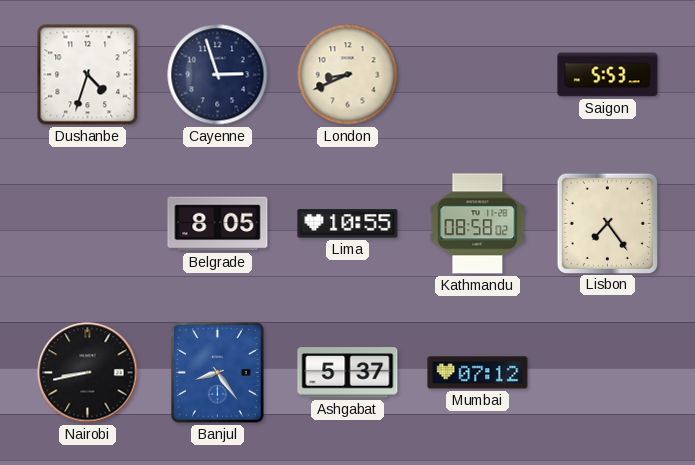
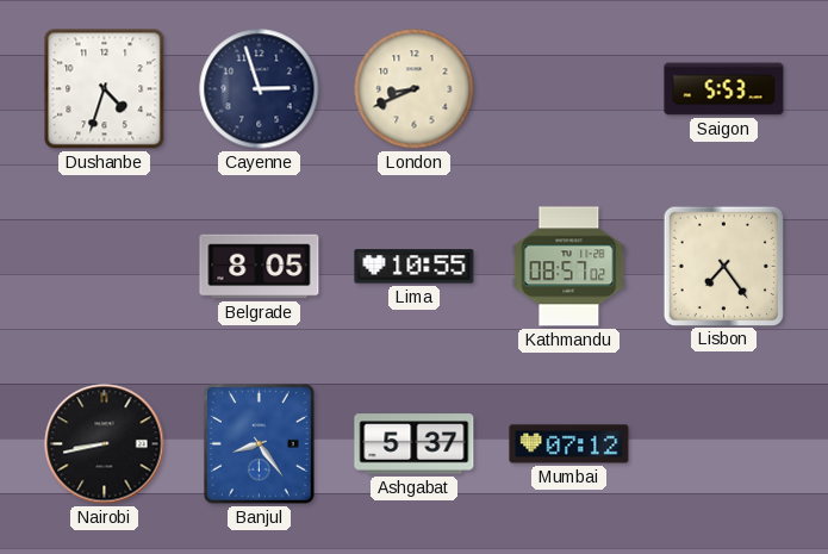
Kathmandu: 08:58 -> 08:57 (569, 267)
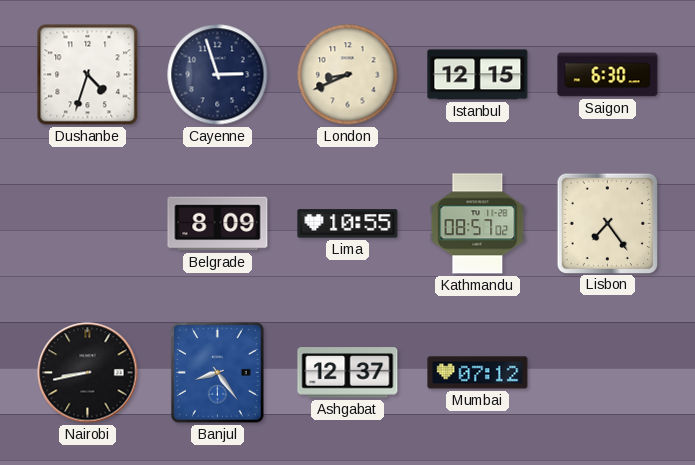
Istanbul: none -> 12:15 (478, 75)
Saigon: 5:53 -> 6:30 (608, 75)
Belgrade: 8:05 -> 8:09 (218, 224)
Ashgabat: 5:37 -> 12:37 (348, 373)
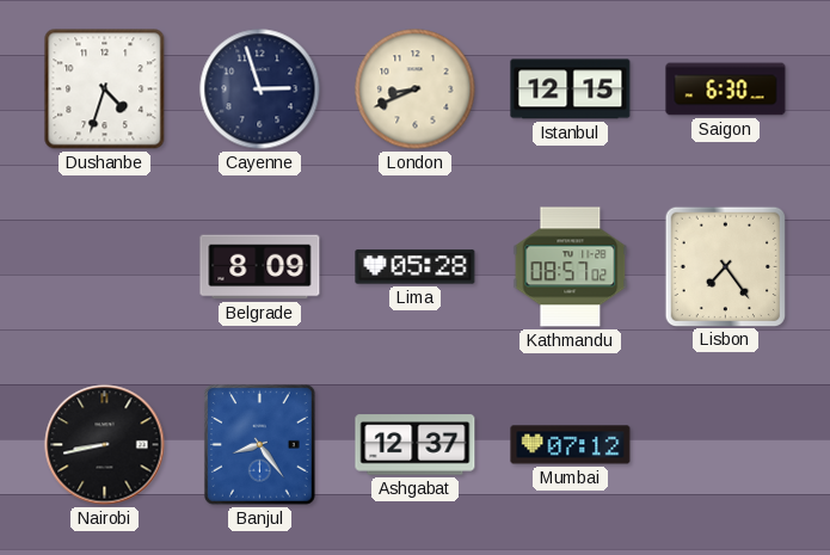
Lima: 10:55 -> 05:28 (416, 267)
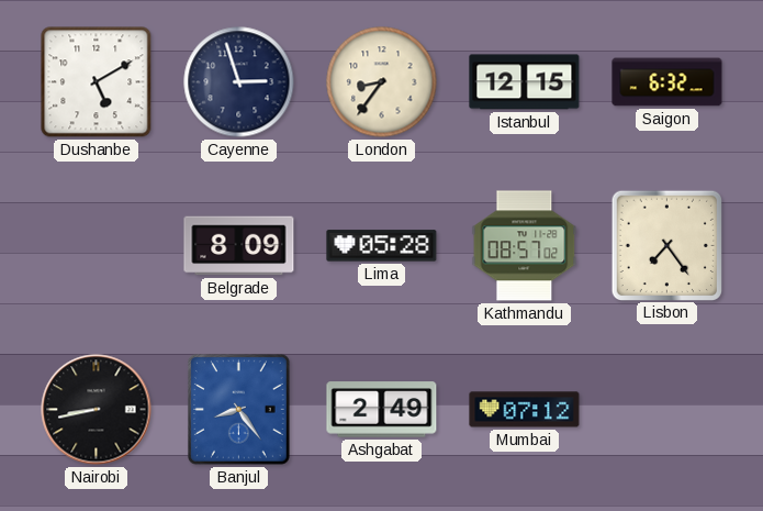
Dushanbe: 4:33 -> 5:10 (97, 82)
London: 8:41 -> 8:36 (382, 82)
Saigon: 6:30 -> 6:32 (667, 82)
Ashgabat: 12:37 -> 2:49 (382, 410)
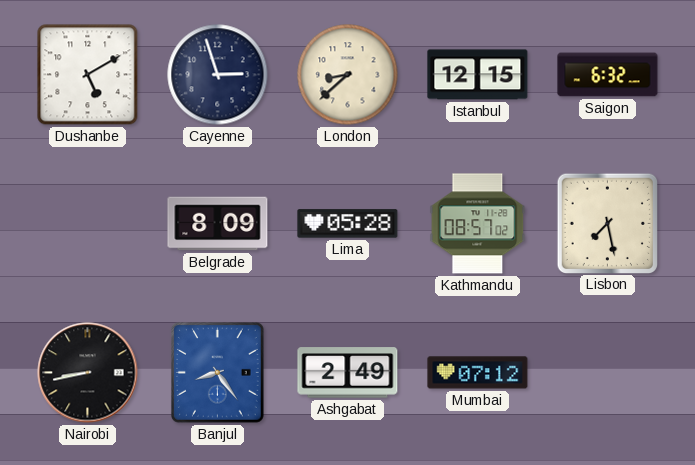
London: 8:36 -> 8:38 (348, 75)
Lisbon: 7:24 -> 7:28 (607, 223)
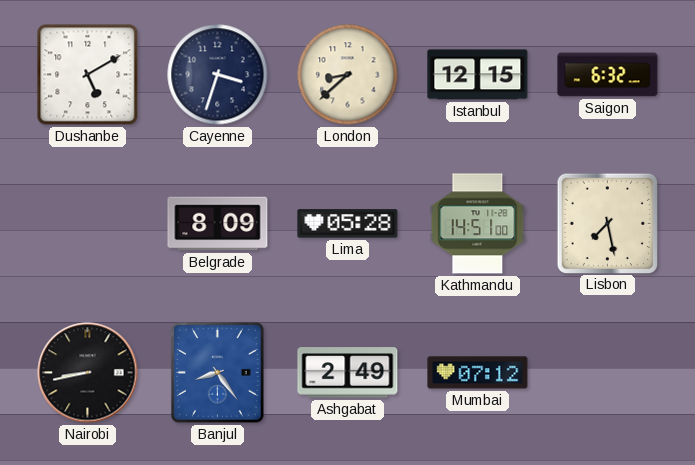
Cayenne: 2:57 -> 3:33 (218, 75)
Kathmandu: 08:57 -> 14:51 (478, 224)
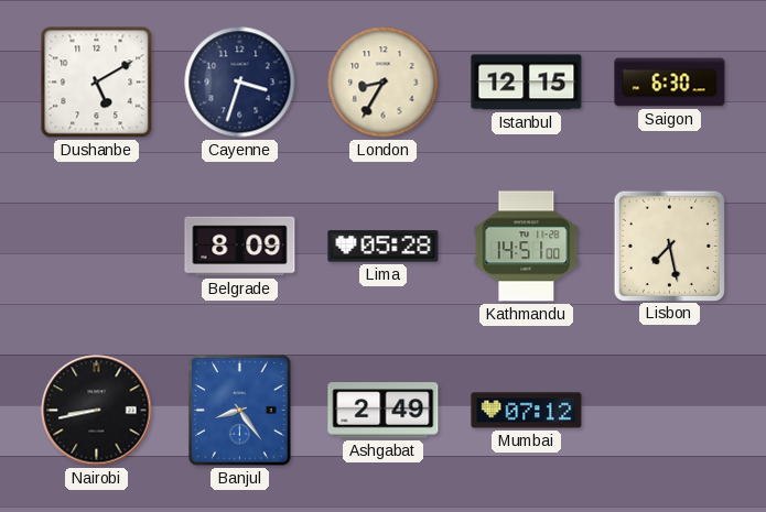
London: 8:38 -> 8:35 (384, 83)
Saigon: 6:32 -> 6:30 (670, 83)
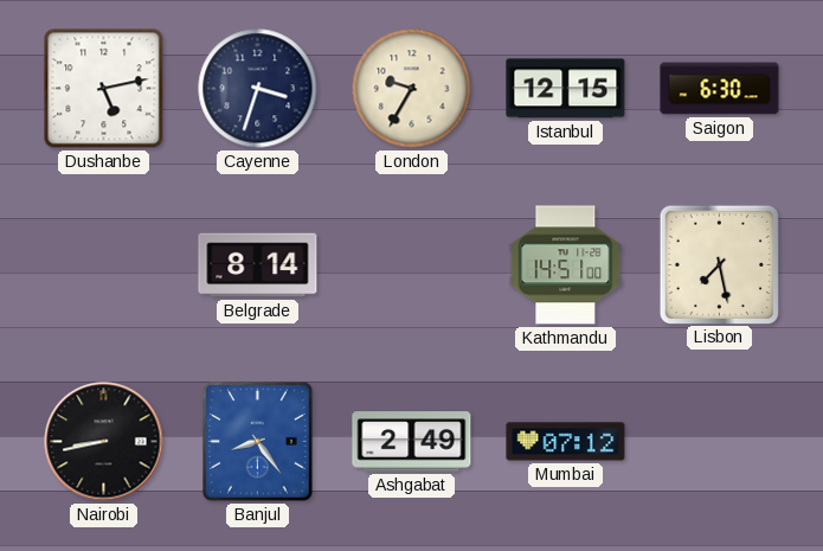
Dushanbe: 5:10 -> 5:13 (104, 89)
London: 8:35 -> 9:35 (412, 89)
Belgrade: 8:09 -> 8:14 (258, 265)
Lima: 05:28 -> none (384, 247)
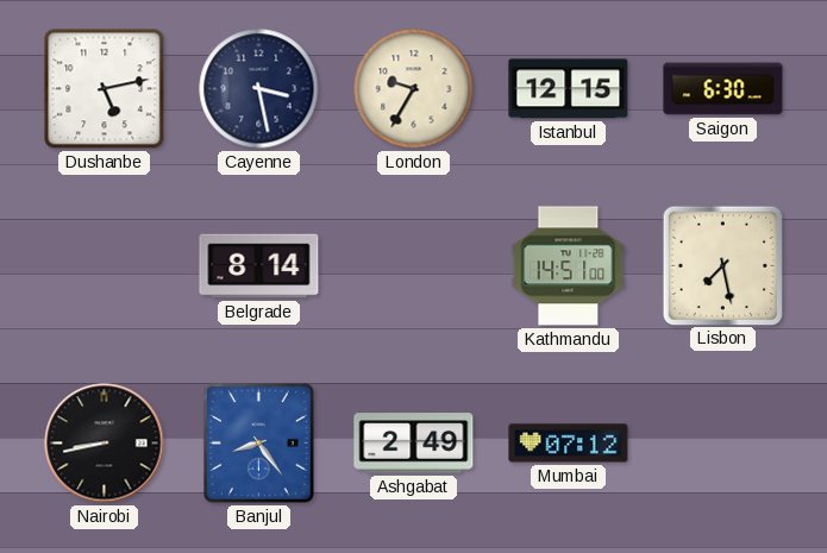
Cayenne: 3:33 -> 3:28 (259, 89)
